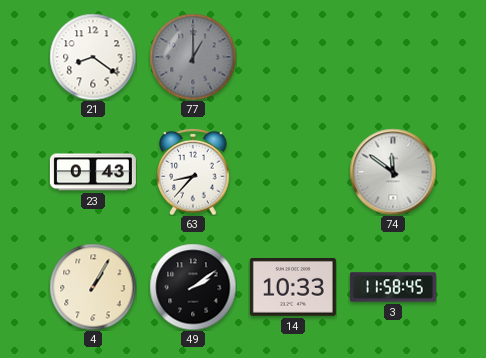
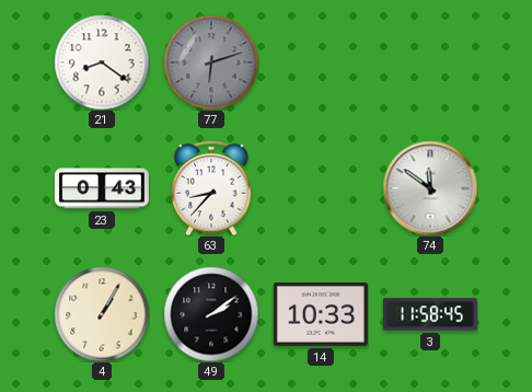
77: 1:00 -> 6:12 (211, 62)
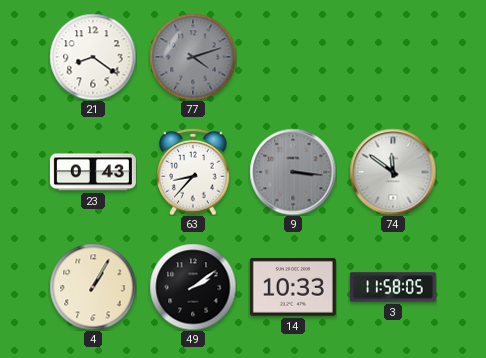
77: 6:12 -> 4:12 (193, 57)
9: none -> 3:16 (293, 172)
3: 11:58:45 -> 11:58:05 (393, 287)
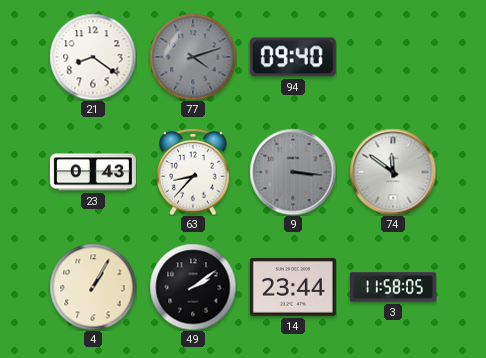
94: none -> 09:40 (293, 57)
14: 10:33 -> 23:44 (293, 288)
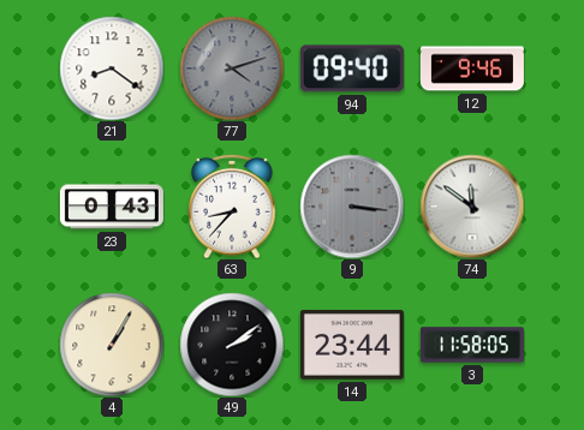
12: none -> 9:46 (472, 68)
